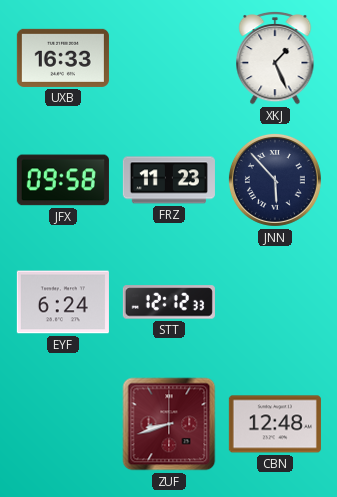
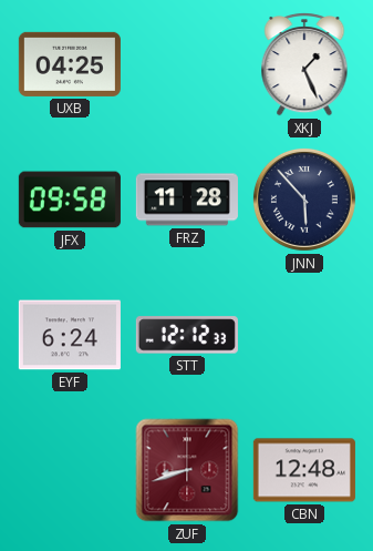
UXB: 16:33 -> 04:25 (70, 64)
FRZ: 11:23 -> 11:28 (187, 200)
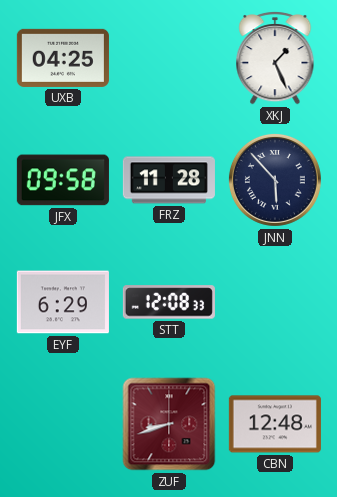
EYF: 6:24 -> 6:29 (63, 302)
STT: 12:12 -> 12:08 (169, 302)
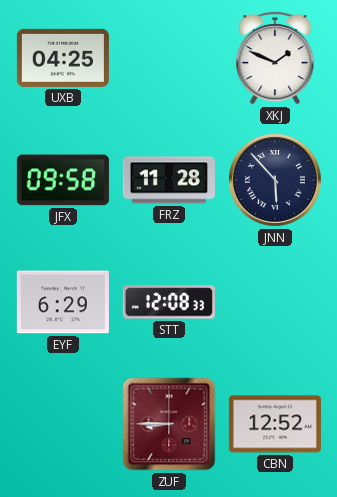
XKJ: 1:26 -> 1:49 (275, 58)
ZUF: 8:42 -> 8:45 (169, 424)
CBN: 12:48 -> 12:52 (275, 424)
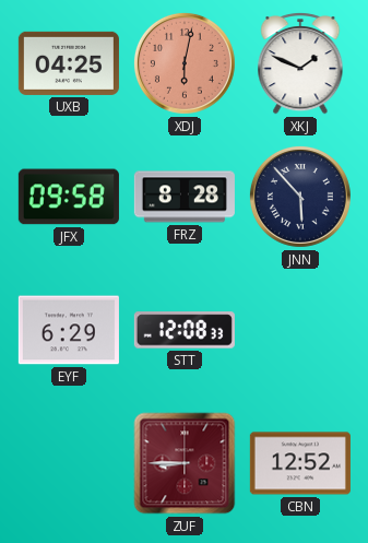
XDJ: none -> 6:02 (185, 63)
FRZ: 11:28 -> 8:28 (185, 197)
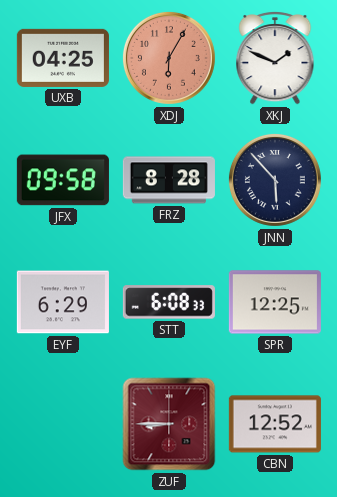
XDJ: 6:02 -> 6:05 (169, 58)
STT: 12:08 -> 6:08 (169, 302)
SPR: none -> 12:25 (275, 302)
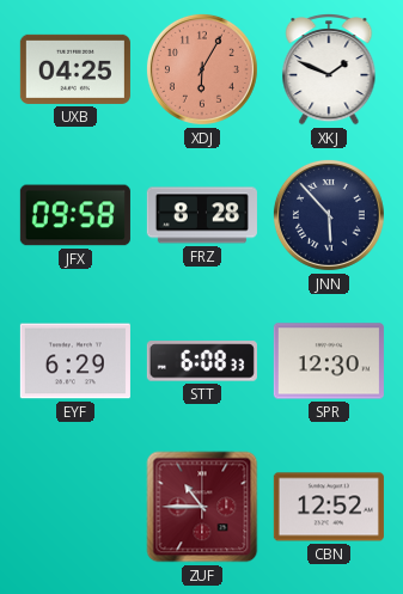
SPR: 12:25 -> 12:30 (329, 361)
ZUF: 8:45 -> 10:45 (202, 507)
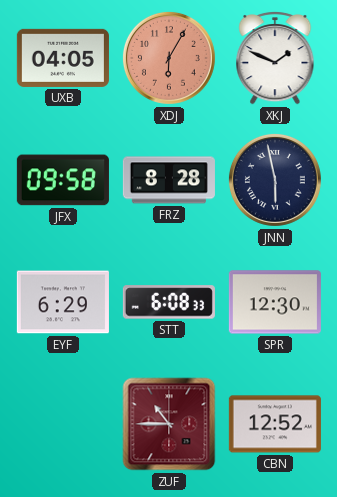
UXB: 04:25 -> 04:05 (63, 58)
JNN: 5:53 -> 5:58 (275, 180)
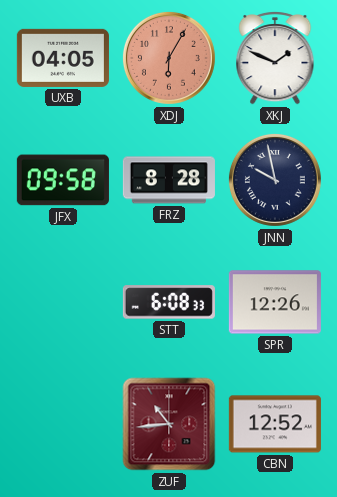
JNN: 5:58 -> 9:58 (275, 180)
EYF: 6:29 -> none (63, 302)
SPR: 12:30 -> 12:26 (275, 302)
ZUF: 10:45 -> 10:44 (169, 424)
